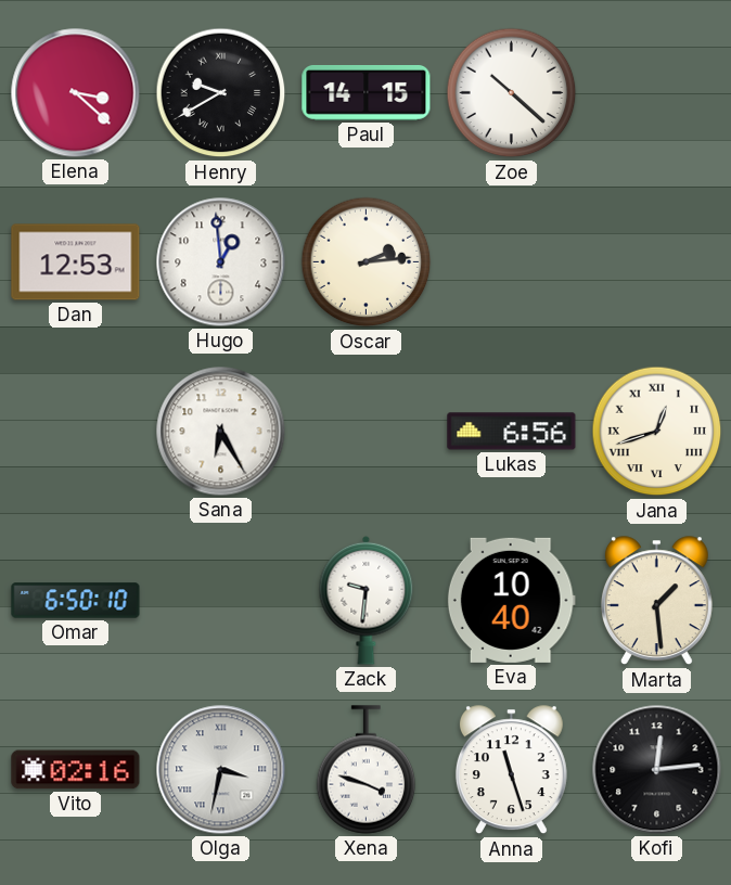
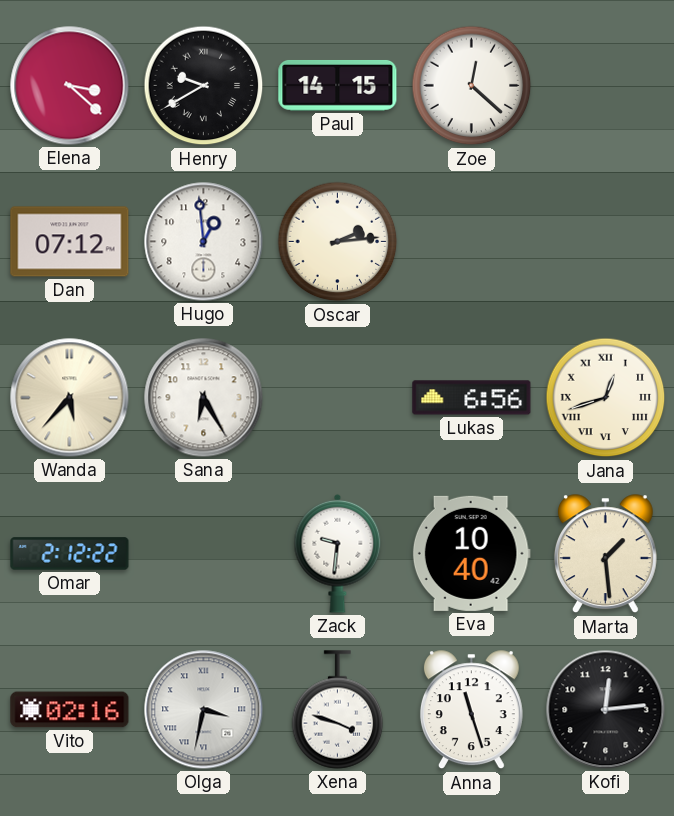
Zoe: 10:22 -> 12:22 (472, 86)
Dan: 12:53 -> 07:12 (70, 242)
Wanda: none -> 5:37 (70, 398)
Omar: 6:50 -> 2:12 (70, 554)
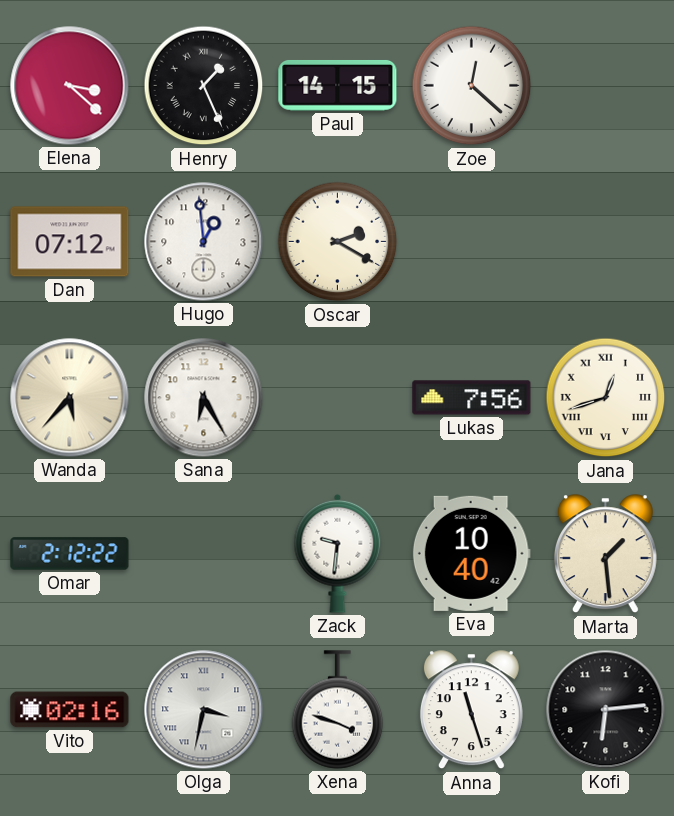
Henry: 9:40 -> 1:26 (204, 86)
Oscar: 2:14 -> 2:20 (338, 242)
Lukas: 6:56 -> 7:56 (472, 398)
Kofi: 12:14 -> 6:14 (606, 710)
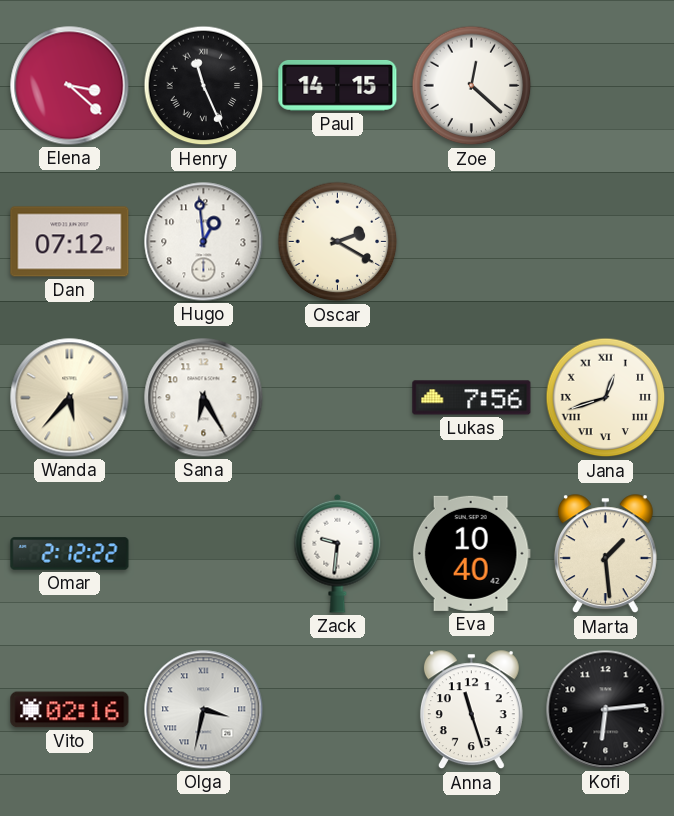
Henry: 1:26 -> 11:26 (204, 86)
Xena: 3:48 -> none (338, 710)
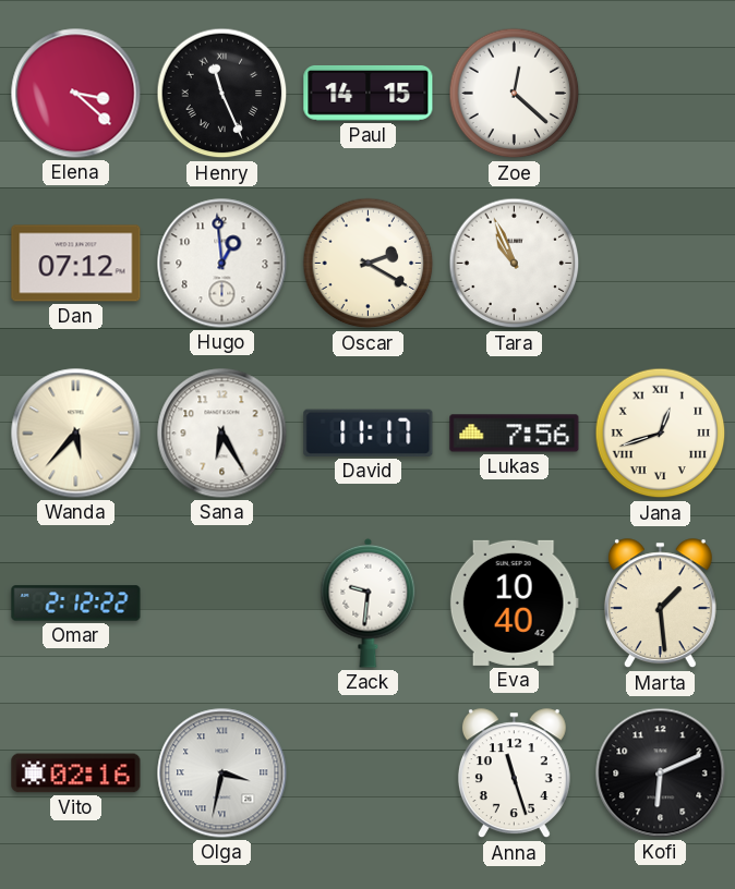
Tara: none -> 10:56 (515, 264)
David: none -> 11:17 (369, 433)
Kofi: 6:14 -> 6:11 (661, 774)
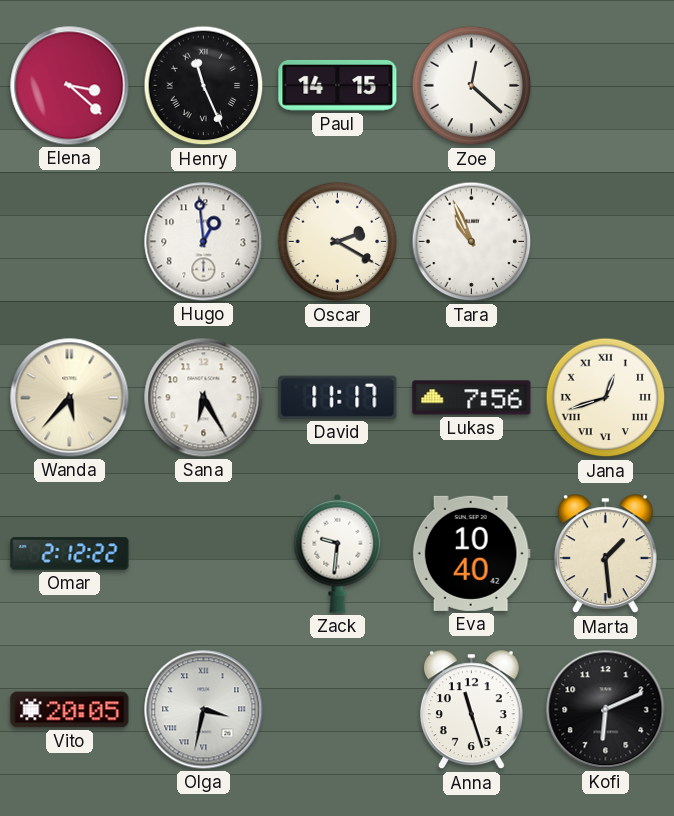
Dan: 07:12 -> none (76, 264)
Vito: 02:16 -> 20:05 (70, 710)
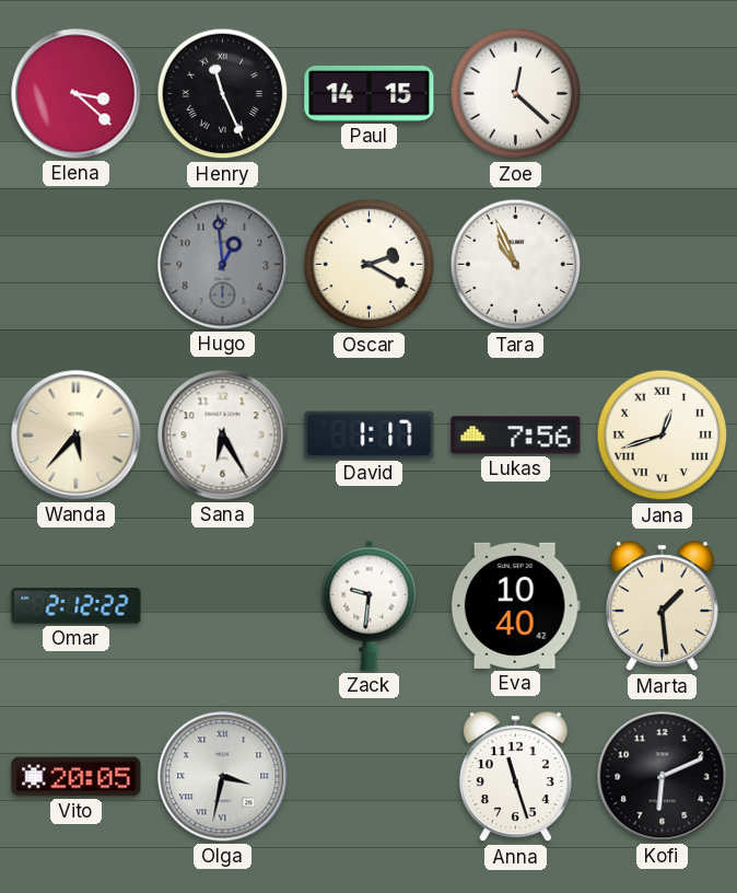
Hugo dial: white -> grey (223, 265)
David: 11:17 -> 1:17 (370, 434)
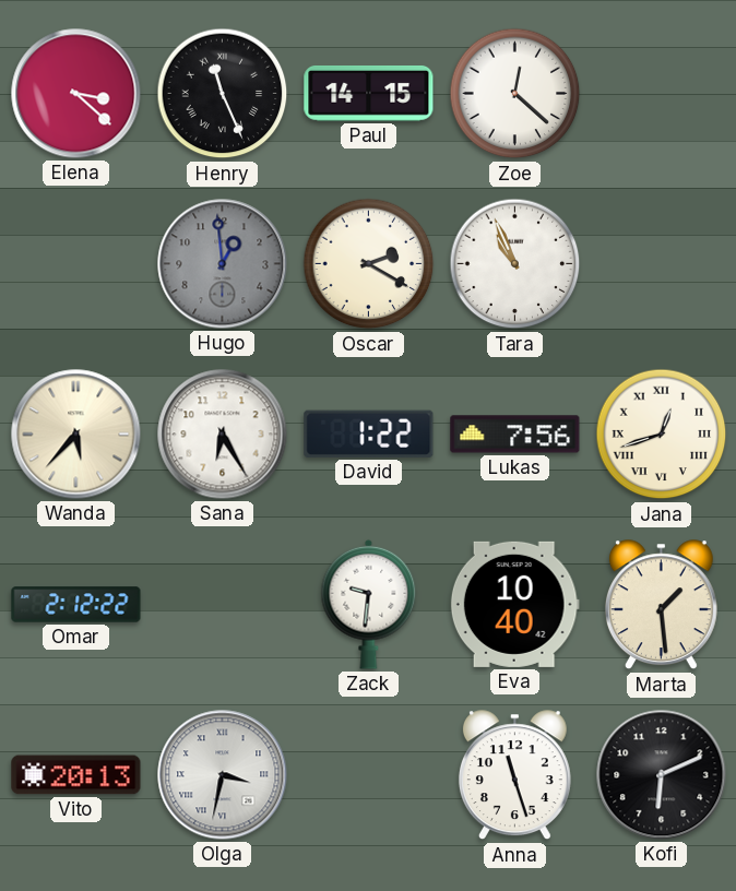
David: 1:17 -> 1:22 (369, 433)
Vito: 20:05 -> 20:13 (76, 775)
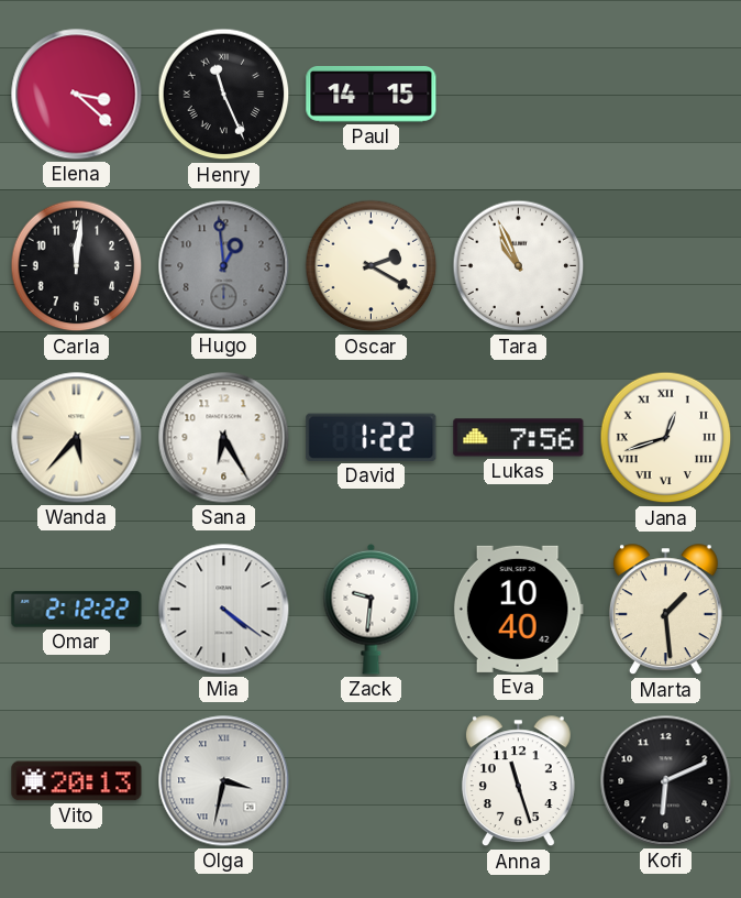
Zoe: 12:22 -> none (515, 94)
Carla: none -> 12:01 (77, 266)
Mia: none -> 4:21 (224, 610)
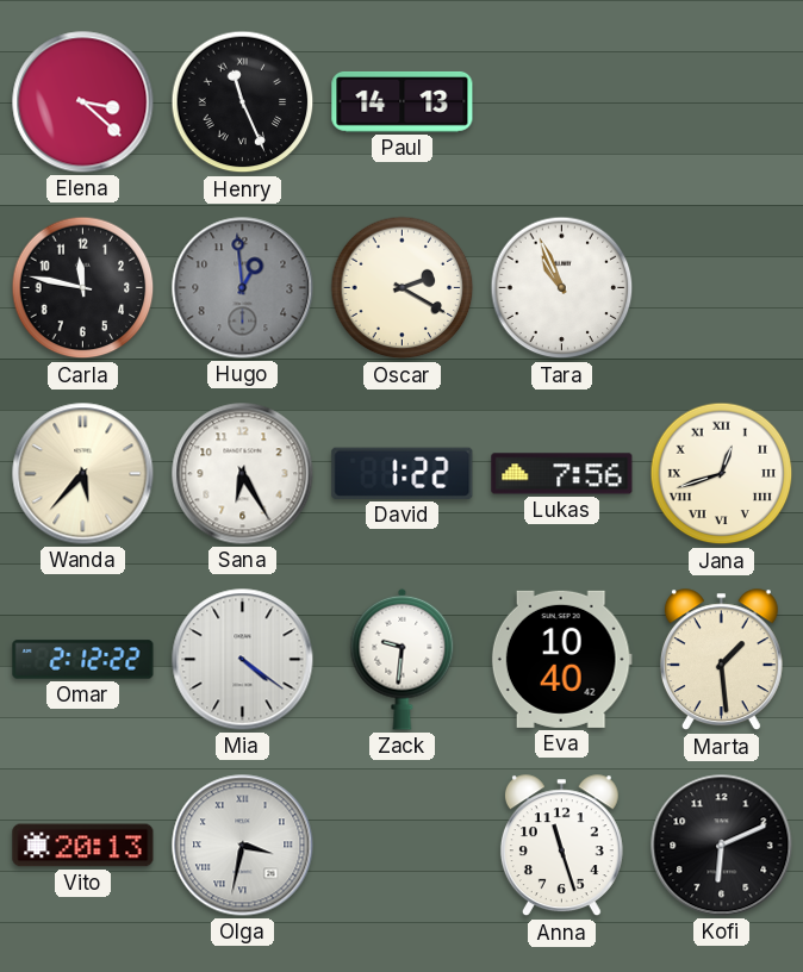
Paul: 14:15 -> 14:13 (403, 101)
Carla: 12:01 -> 11:47 (83, 288)
